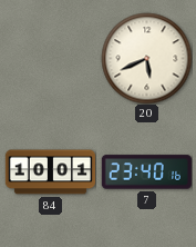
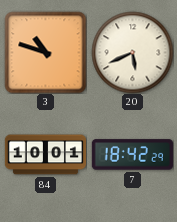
3: none -> 10:48 (45, 52)
7: 23:40 -> 18:42 (132, 155)
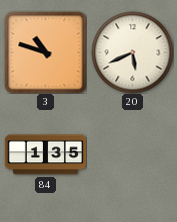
84: 10:01 -> 1:35 (45, 155)
7: 18:42 -> none (132, 155)
